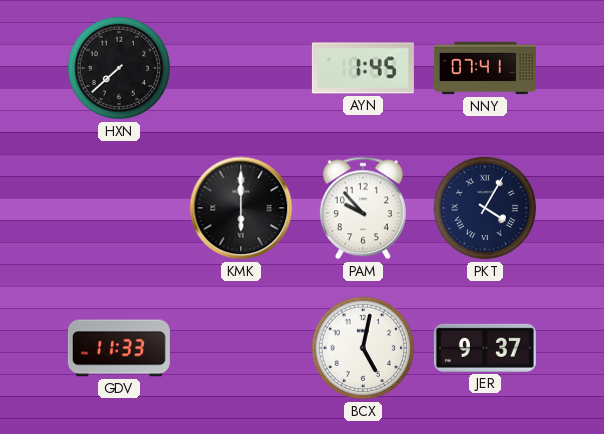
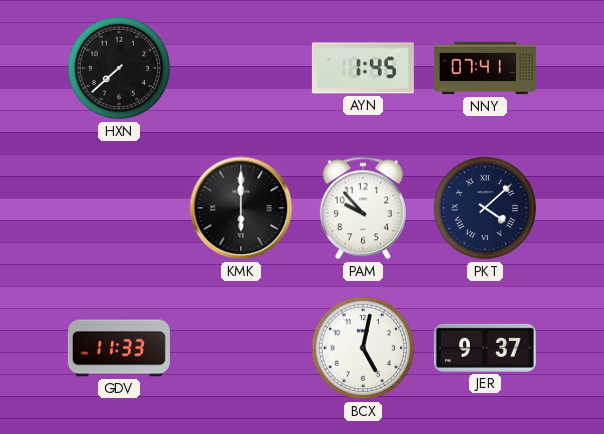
PKT: 4:05 -> 4:08 (485, 208)
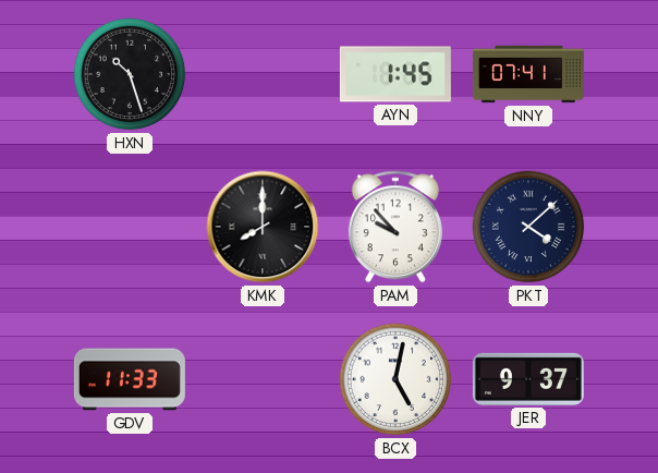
HXN: 7:38 -> 10:27 (130, 74)
KMK: 6:00 -> 8:00 (263, 227)
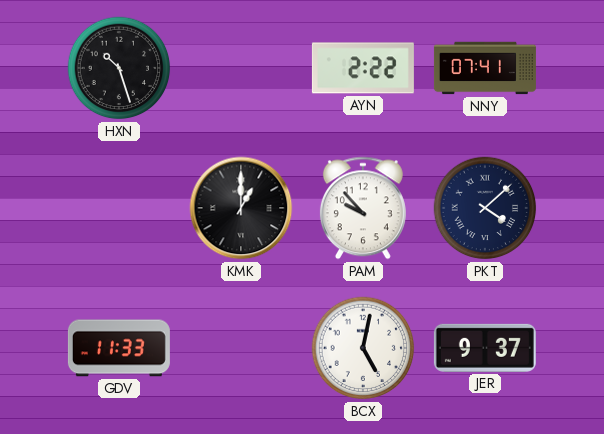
AYN: 1:45 -> 2:22 (363, 68)
KMK: 8:00 -> 1:00 (241, 208)
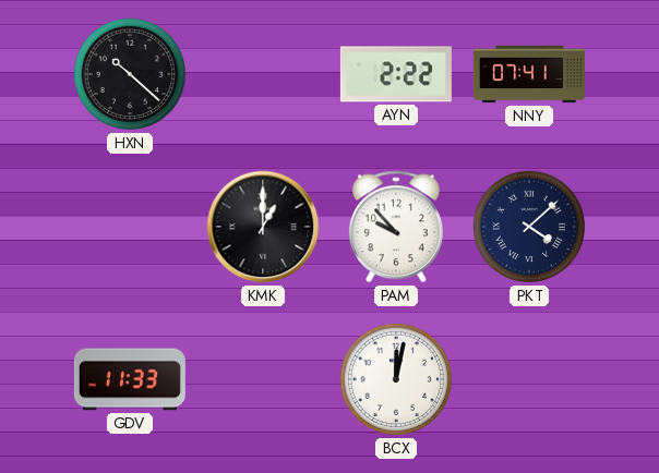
HXN: 10:27 -> 10:22 (130, 74)
BCX: 5:02 -> 12:02 (396, 379)
JER: 9:37 -> none (485, 348)
